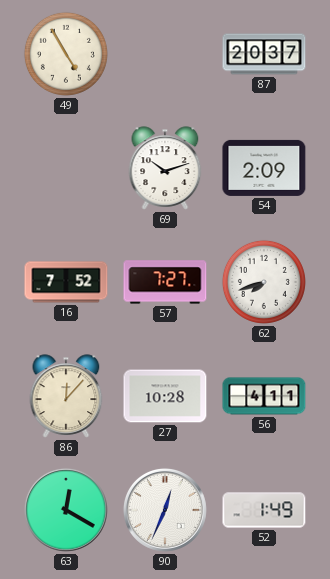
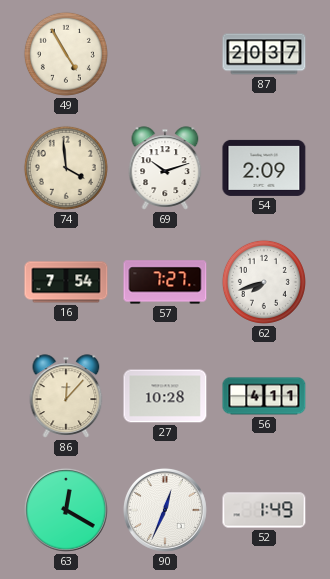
74: none -> 3:59 (66, 168)
16: 7:52 -> 7:54 (66, 282)
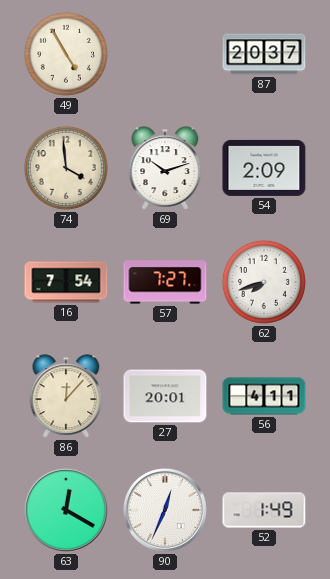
27: 10:28 -> 20:01 (165, 396)
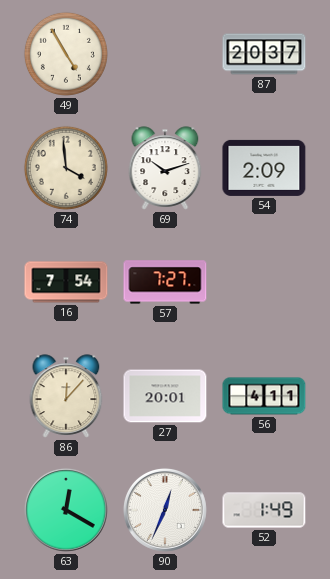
62: 7:42 -> none (264, 282)
